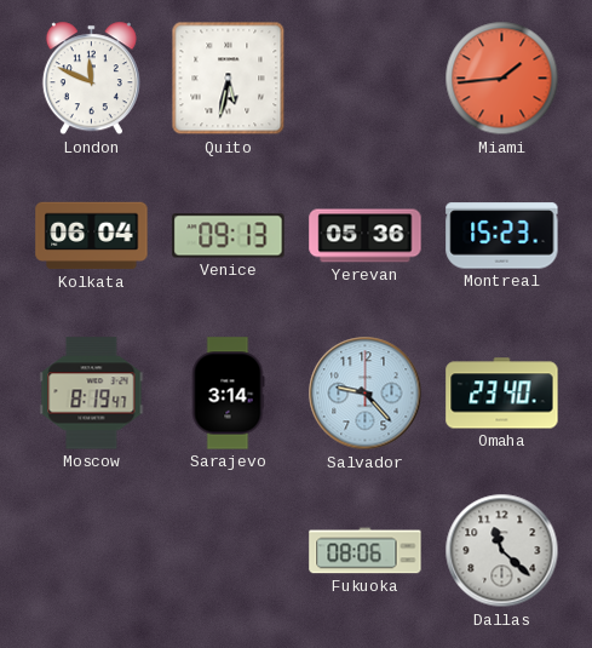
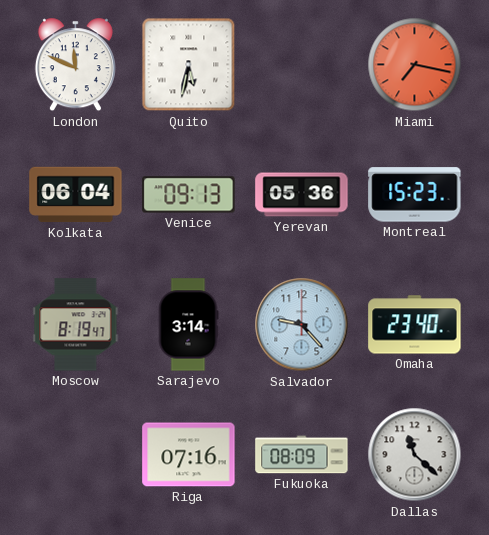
Miami: 1:44 -> 7:17 (415, 65)
Riga: none -> 07:16 (189, 455)
Fukuoka: 08:06 -> 08:09 (302, 455)
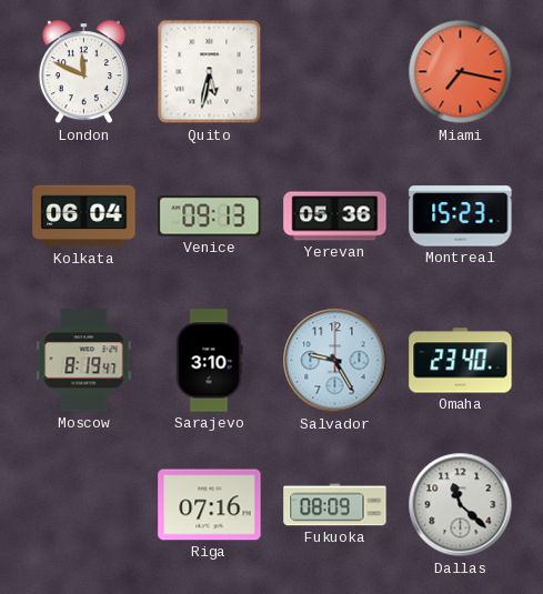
Sarajevo: 3:14 -> 3:10 (209, 361)
Salvador: 9:23 -> 9:25 (335, 361)
